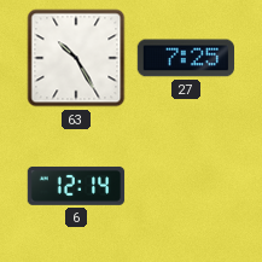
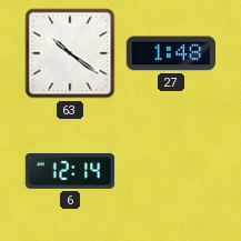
63: 10:25 -> 10:21 (70, 53)
27: 7:25 -> 1:48 (171, 53)
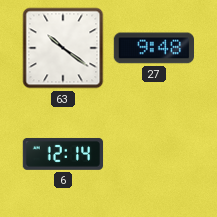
27: 1:48 -> 9:48 (154, 48)
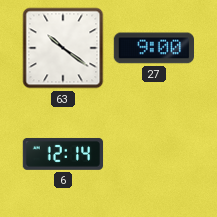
27: 9:48 -> 9:00 (154, 48)
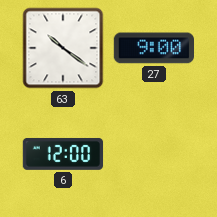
6: 12:14 -> 12:00 (63, 154)
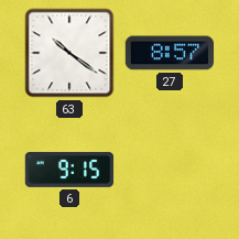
27: 9:00 -> 8:57 (170, 53)
6: 12:00 -> 9:15 (69, 170)
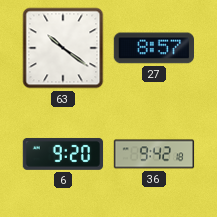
6: 9:15 -> 9:20 (63, 154)
36: none -> 9:42 (154, 154)
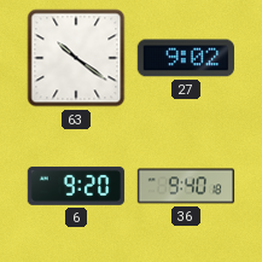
27: 8:57 -> 9:02 (186, 58)
36: 9:42 -> 9:40 (186, 186)
